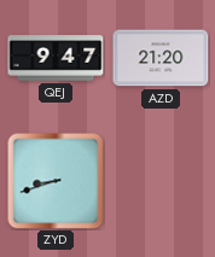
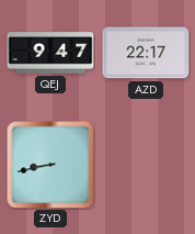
AZD: 21:20 -> 22:17 (146, 53)
ZYD: 8:42 -> 8:43 (50, 165)
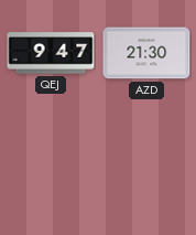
AZD: 22:17 -> 21:30 (146, 53)
ZYD: 8:43 -> none (50, 165)
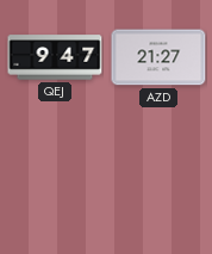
AZD: 21:30 -> 21:27 (158, 57)
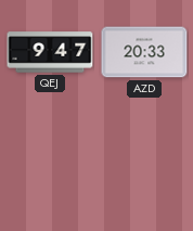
AZD: 21:27 -> 20:33 (144, 52)
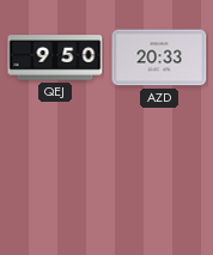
QEJ: 9:47 -> 9:50 (55, 57)
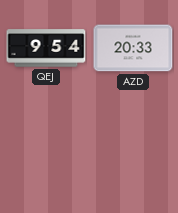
QEJ: 9:50 -> 9:54 (46, 48)
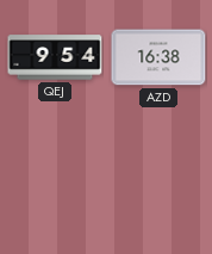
AZD: 20:33 -> 16:38 (158, 57)
